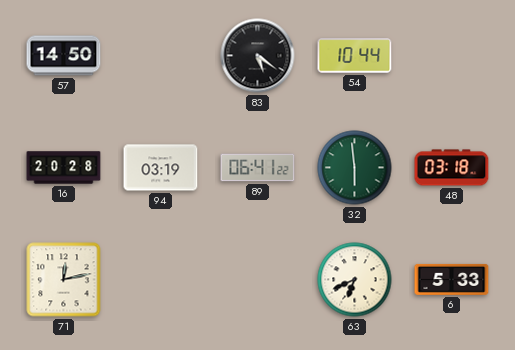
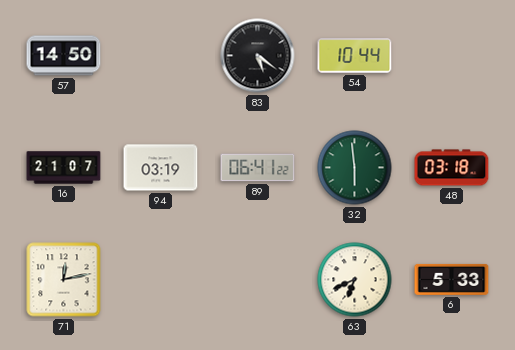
16: 20:28 -> 21:07 (64, 168)
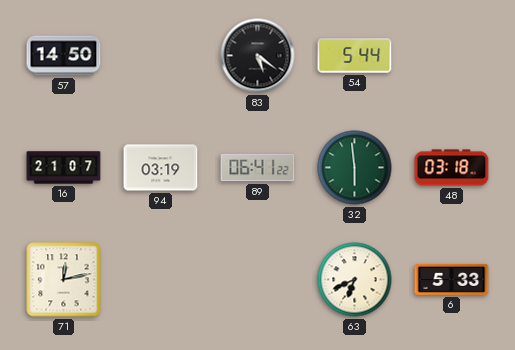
54: 10:44 -> 5:44 (355, 56)
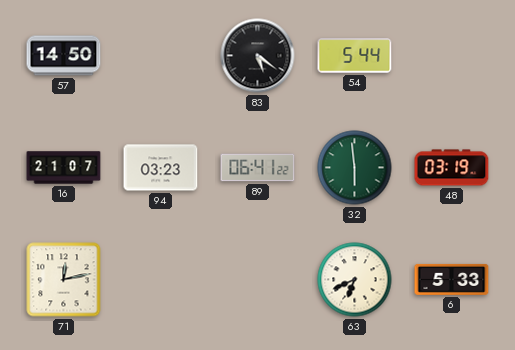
94: 03:19 -> 03:23 (161, 168)
48: 03:18 -> 03:19 (452, 168)
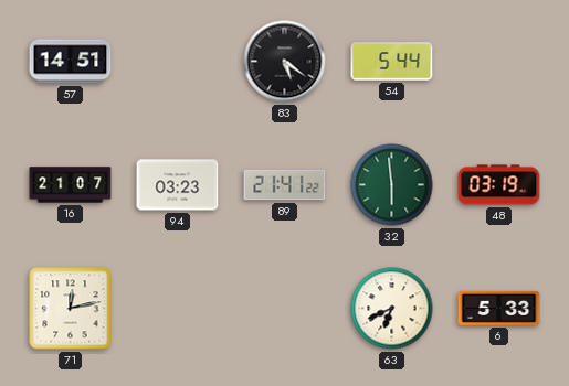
57: 14:50 -> 14:51 (71, 62)
89: 06:41 -> 21:41 (285, 185)
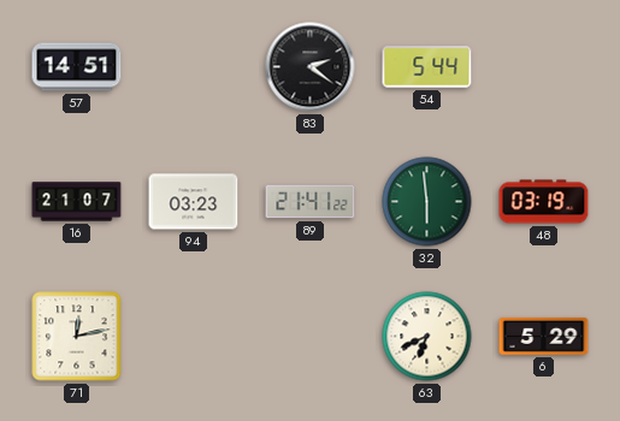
83: 5:21 -> 2:21 (311, 67)
6: 5:33 -> 5:29 (544, 336)
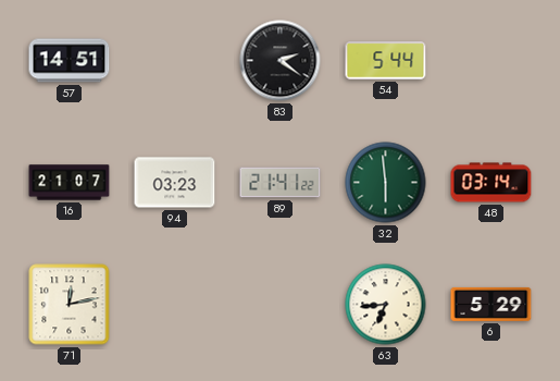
48: 03:19 -> 03:14 (491, 183)
63: 6:41 -> 6:44 (386, 305)
